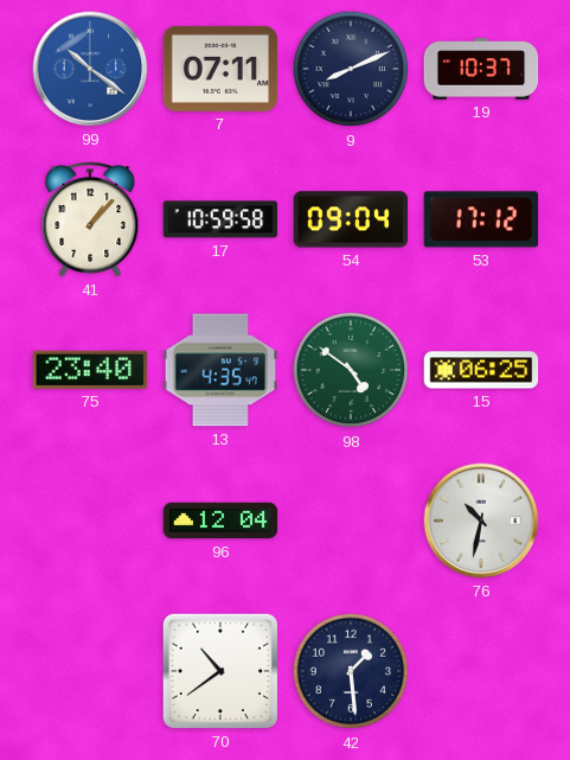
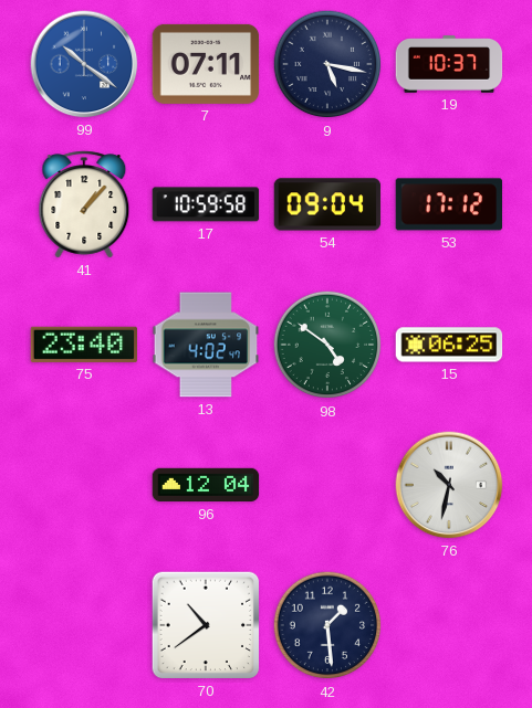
9: 8:11 -> 5:17 (327, 64)
13: 4:35 -> 4:02 (206, 345)
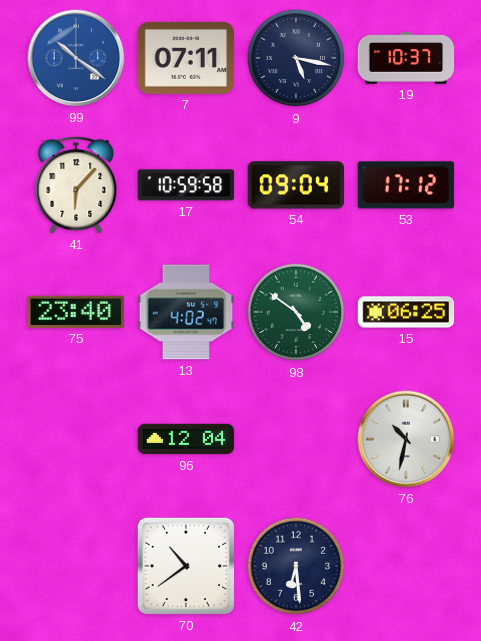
41: 1:07 -> 6:07 (76, 185)
42: 1:29 -> 6:29 (296, 566)
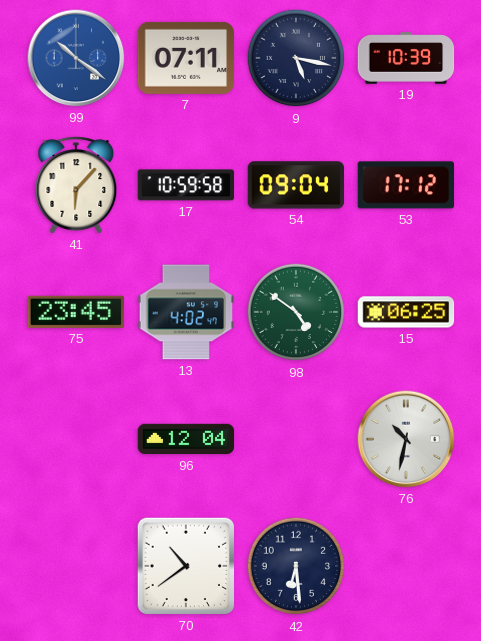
19: 10:37 -> 10:39 (406, 58)
75: 23:40 -> 23:45 (75, 312)
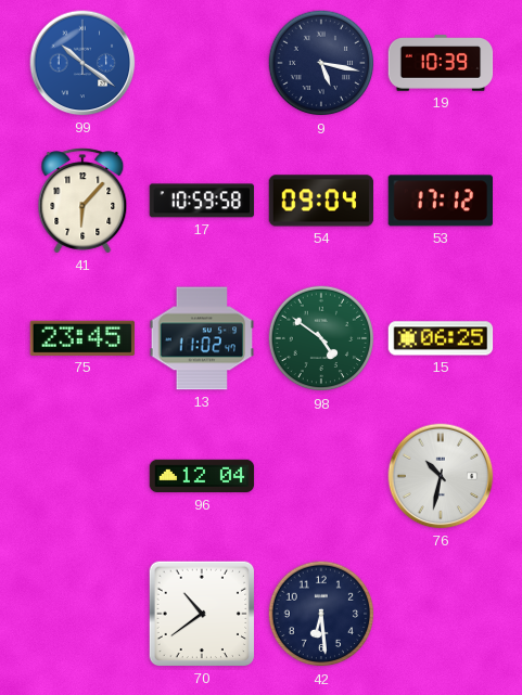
7: 07:11 -> none (186, 58)
13: 4:02 -> 11:02 (202, 338)
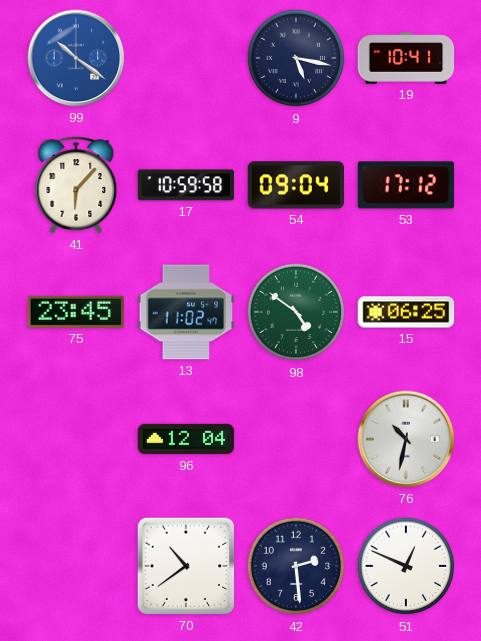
19: 10:39 -> 10:41 (406, 58)
42: 6:29 -> 2:29 (296, 566)
51: none -> 12:49 (406, 566)
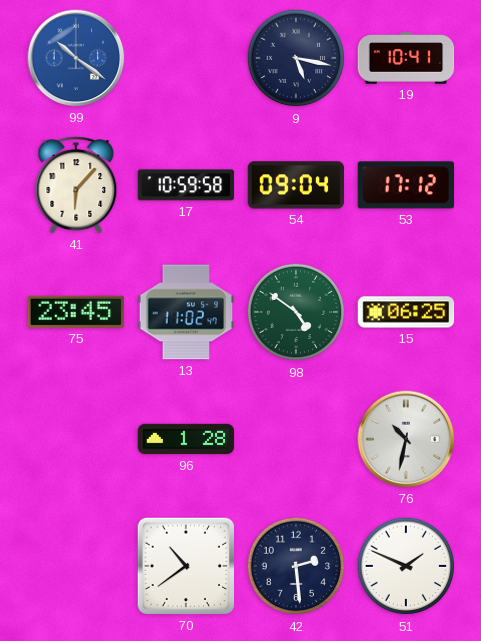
96: 12:04 -> 1:28 (186, 439)
51: 12:49 -> 1:49 (406, 566)
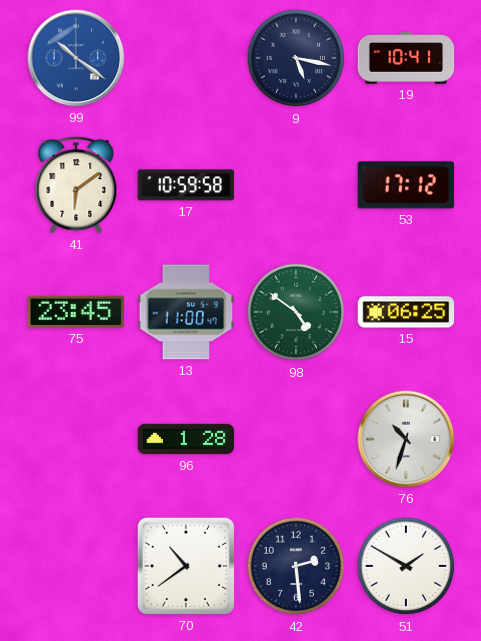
41: 6:07 -> 6:09 (76, 185)
54: 09:04 -> none (296, 185)
13: 11:02 -> 11:00 (186, 312)
76: 10:32 -> 10:33 (406, 439)
51: 1:49 -> 1:50 (406, 566)
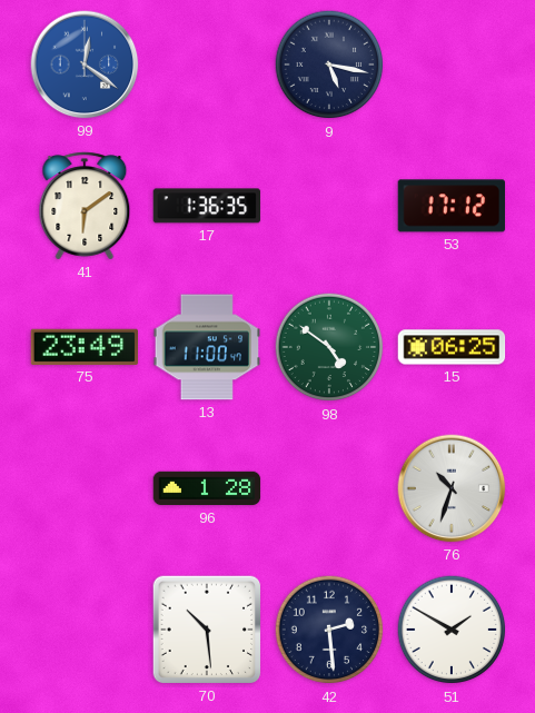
99: 10:21 -> 12:21 (85, 65)
19: 10:41 -> none (406, 58)
17: 10:59 -> 1:36 (207, 206)
75: 23:45 -> 23:49 (83, 347)
70: 10:39 -> 10:29 (207, 630)
